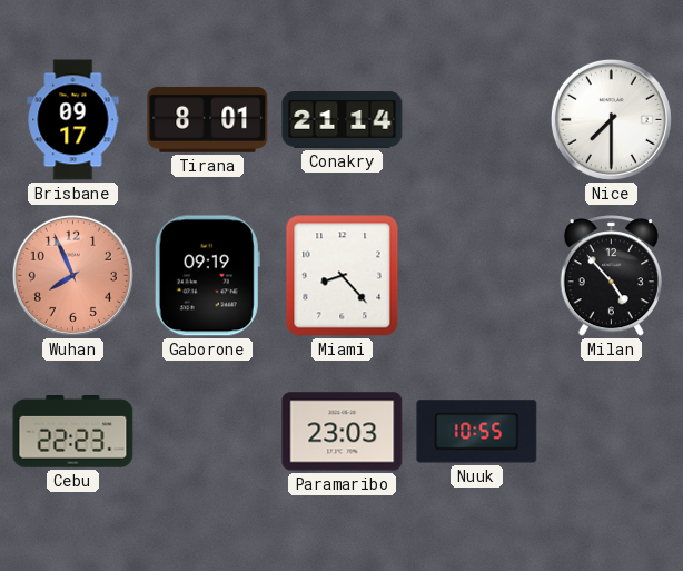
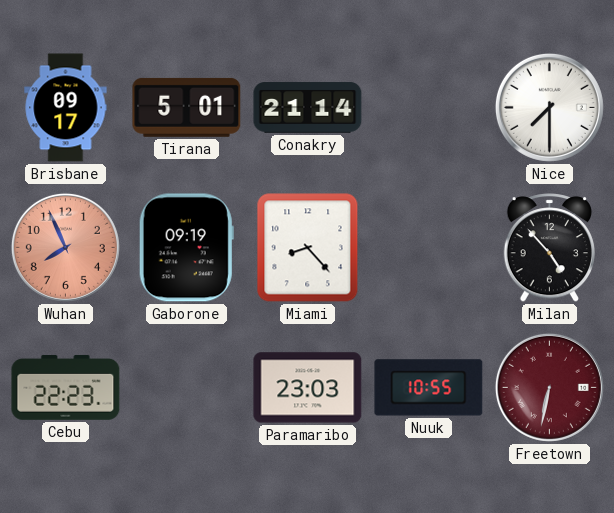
Tirana: 8:01 -> 5:01 (187, 107)
Freetown: none -> 6:32 (549, 387)
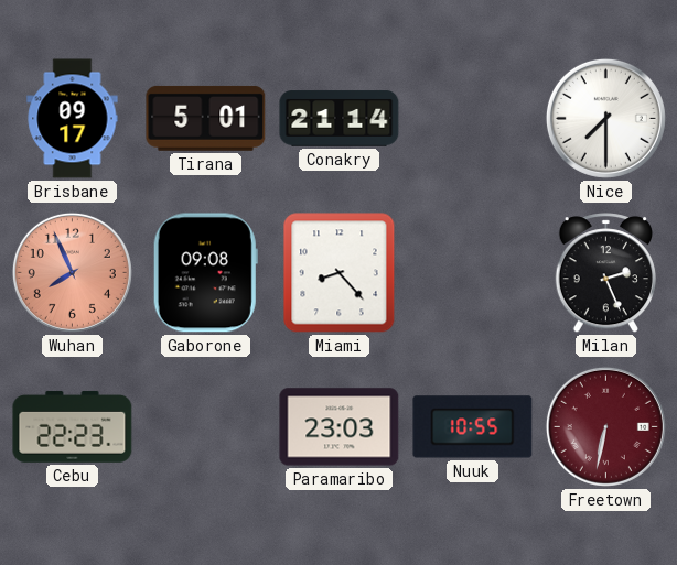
Gaborone: 09:19 -> 09:08 (205, 273)
Milan: 4:53 -> 2:26 (605, 273)
